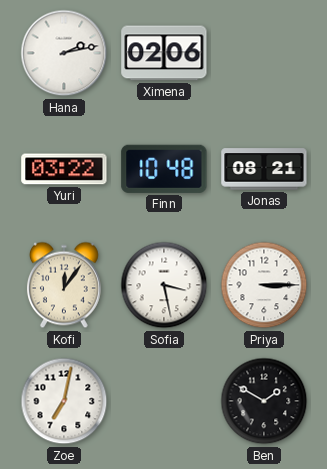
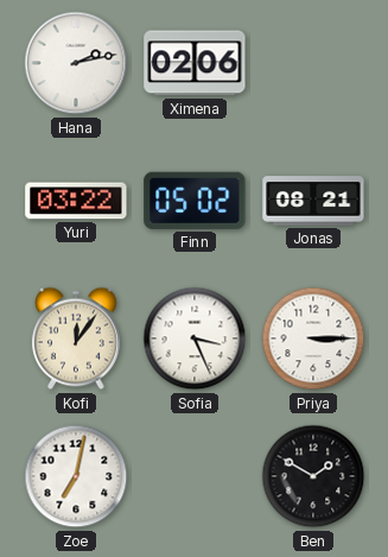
Finn: 10:48 -> 05:02 (195, 201)
Sofia: 3:28 -> 3:26 (195, 338)
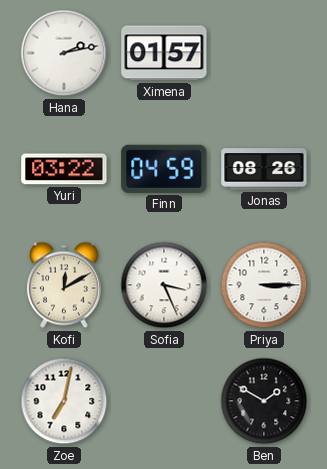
Ximena: 02:06 -> 01:57 (164, 53)
Finn: 05:02 -> 04:59 (164, 169)
Jonas: 08:21 -> 08:26 (264, 169)
Kofi: 12:06 -> 12:10 (64, 285)
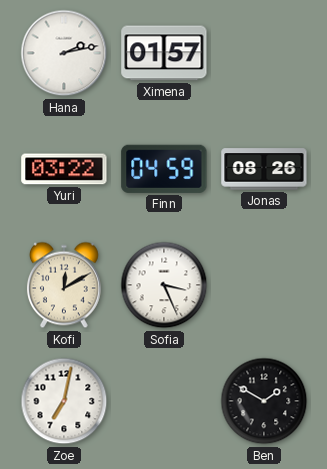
Priya: 3:15 -> none (264, 285)
